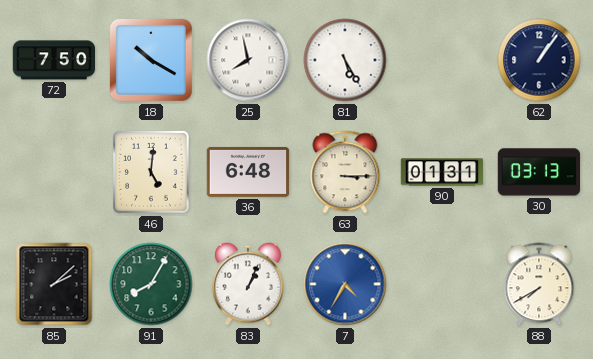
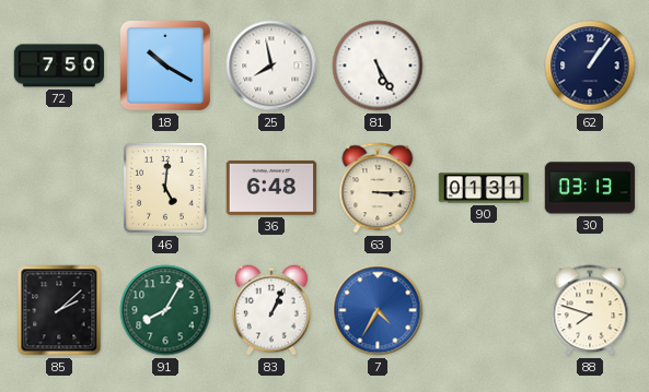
88: 7:40 -> 7:48 (590, 310)
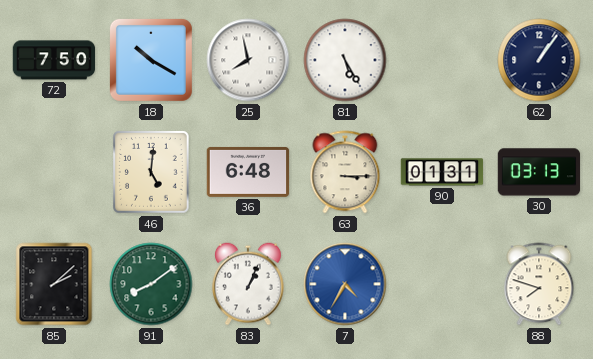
91: 8:05 -> 8:09 (151, 284)
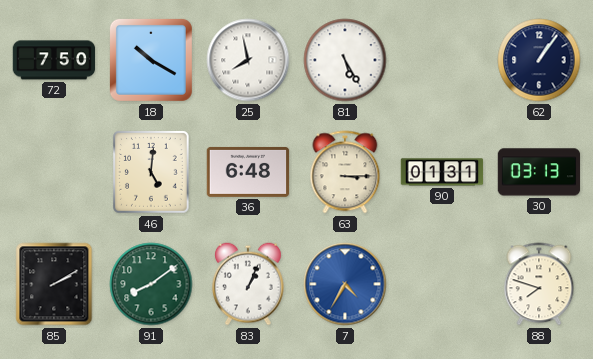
85: 2:08 -> 2:10 (54, 284)
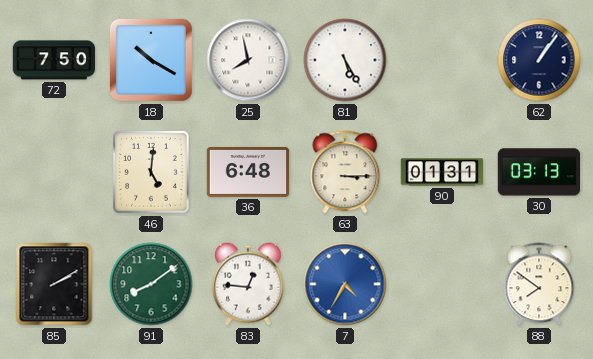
83: 1:04 -> 12:46 (249, 284)
88: 7:48 -> 7:51 (539, 284)
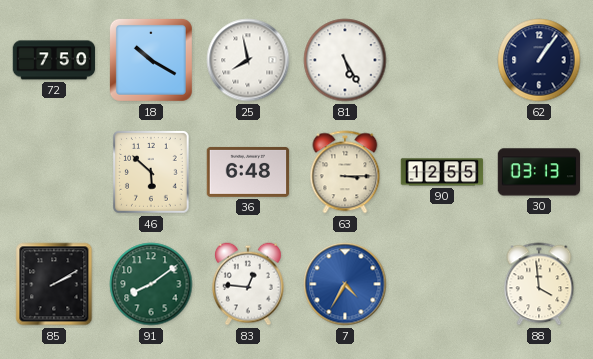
46: 5:01 -> 5:52 (152, 172)
90: 01:31 -> 12:55 (442, 172)
88: 7:51 -> 3:59 (539, 284)
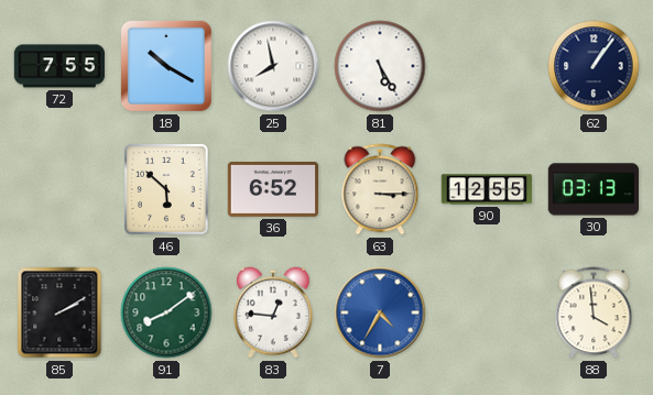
72: 7:50 -> 7:55 (59, 66)
36: 6:48 -> 6:52 (273, 189)
